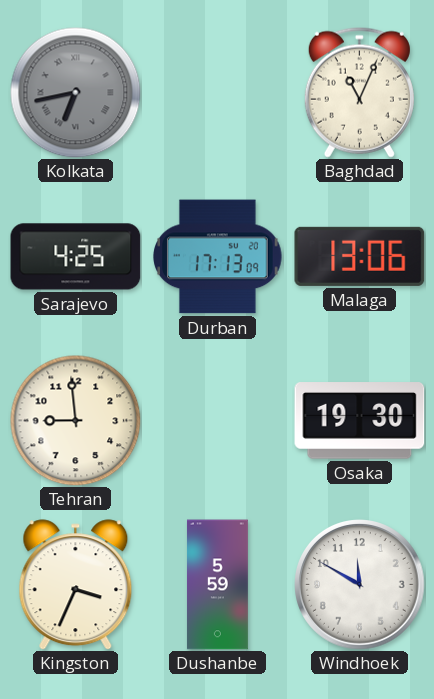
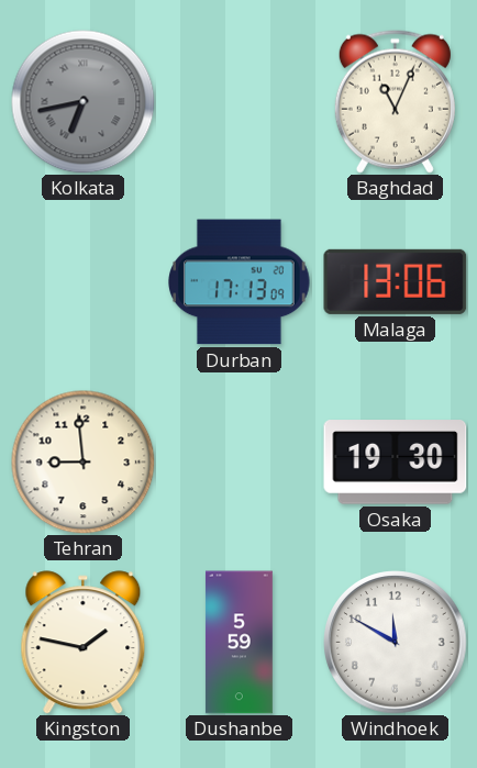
Sarajevo: 4:25 -> none (76, 257)
Kingston: 3:34 -> 1:47 (84, 643)
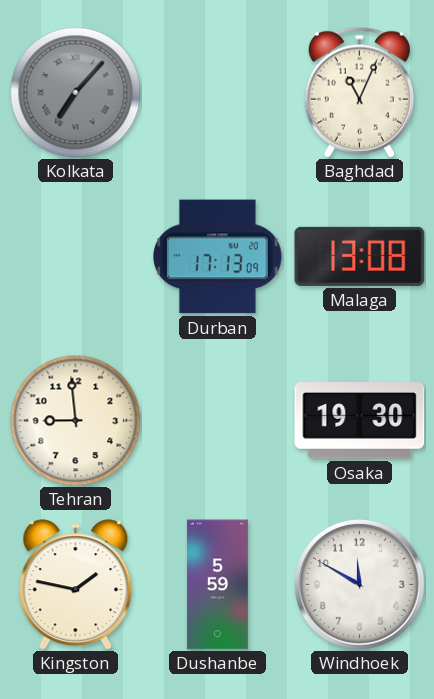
Kolkata: 6:43 -> 7:07 (76, 93)
Malaga: 13:06 -> 13:08 (360, 256)
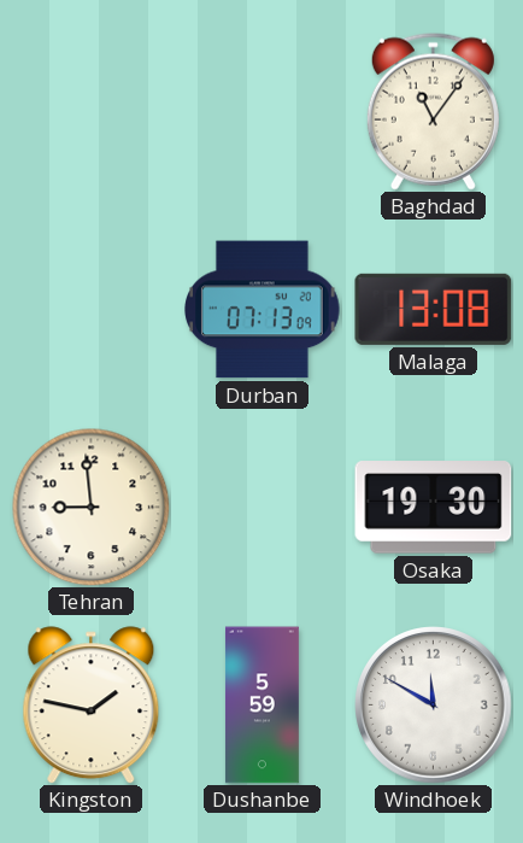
Kolkata: 7:07 -> none (76, 93)
Baghdad: 11:04 -> 11:06 (433, 111)
Durban: 17:13 -> 07:13 (263, 310)
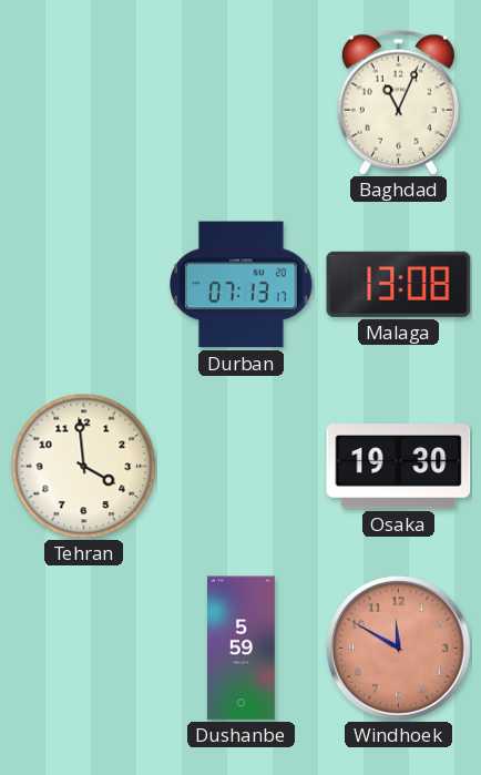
Baghdad: 11:06 -> 11:04 (398, 102)
Durban: 07:13:09 -> 07:13:17 (242, 285)
Tehran: 8:59 -> 3:59 (84, 467)
Kingston: 1:47 -> none (92, 706)
Windhoek dial: white -> salmon (399, 649)
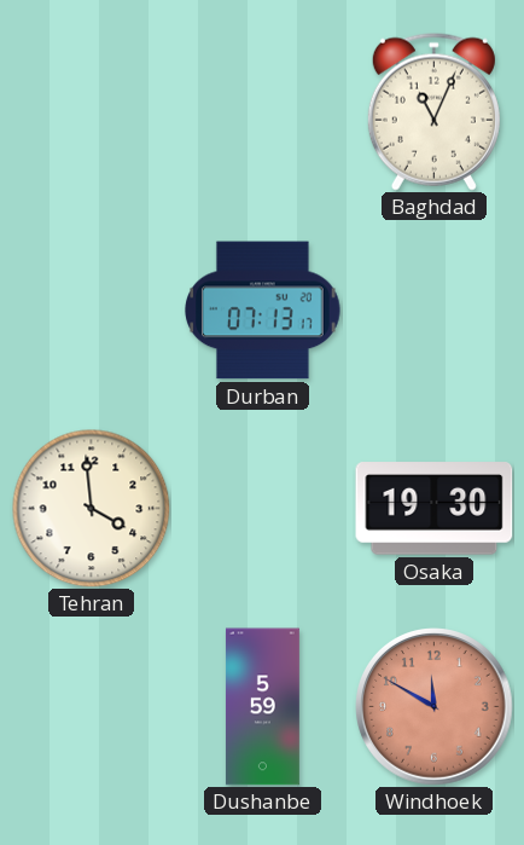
Malaga: 13:08 -> none (399, 284)
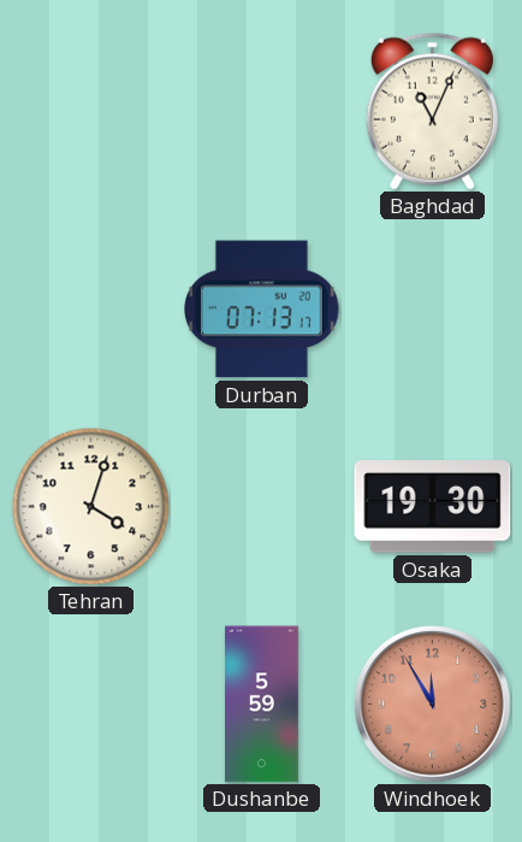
Tehran: 3:59 -> 4:03 (91, 507)
Windhoek: 11:50 -> 11:55 (433, 705)
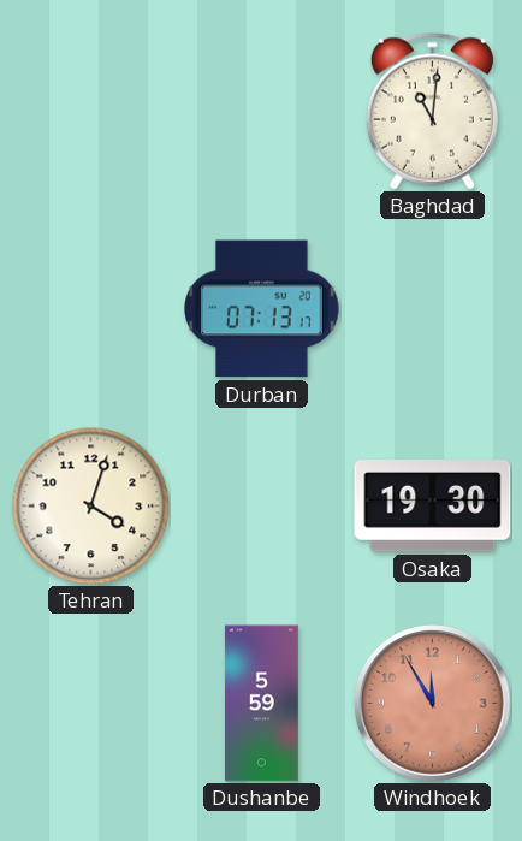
Baghdad: 11:04 -> 11:01 (432, 111)
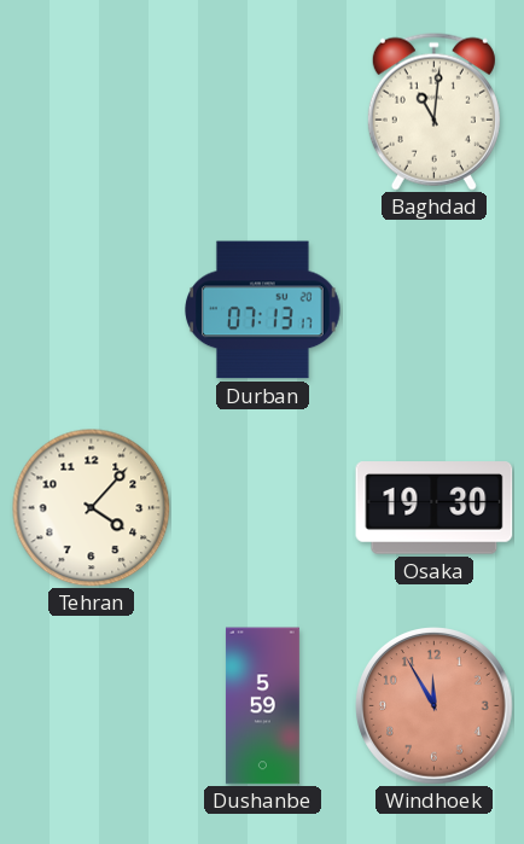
Tehran: 4:03 -> 4:07 (92, 508)
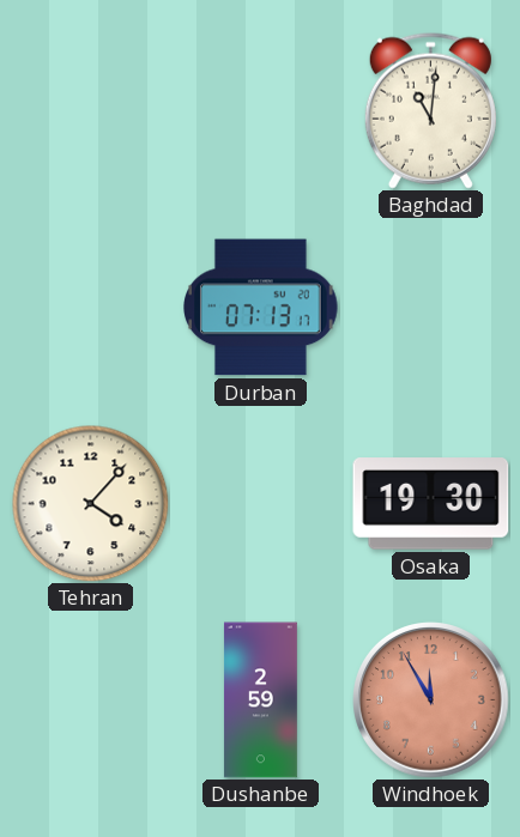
Dushanbe: 5:59 -> 2:59 (260, 700)
